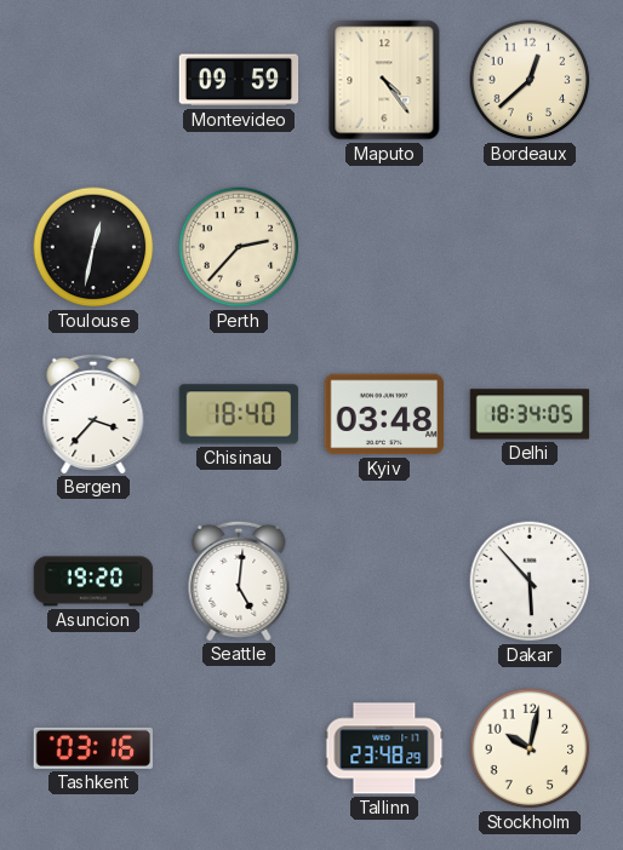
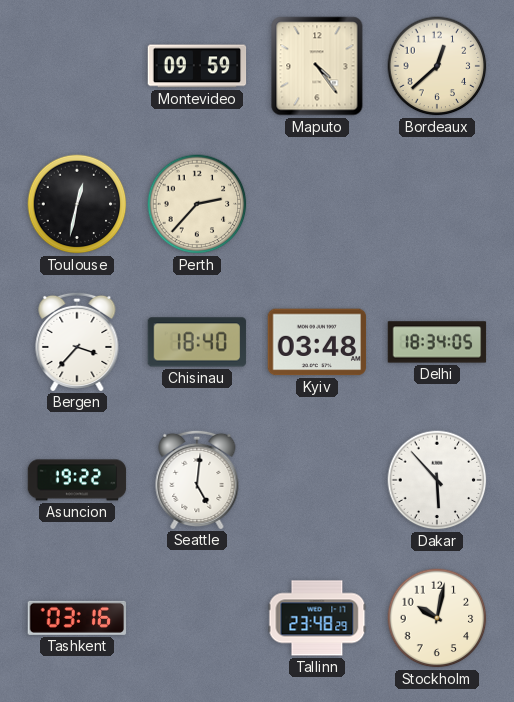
Asuncion: 19:20 -> 19:22 (77, 480)
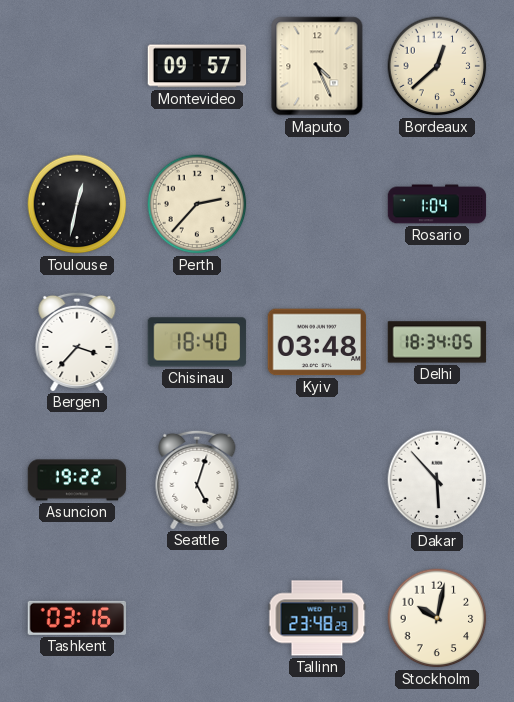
Montevideo: 09:59 -> 09:57 (197, 66)
Maputo: 4:24 -> 4:26 (317, 66)
Rosario: none -> 1:04 (437, 204)
Seattle: 5:01 -> 5:03 (197, 479)
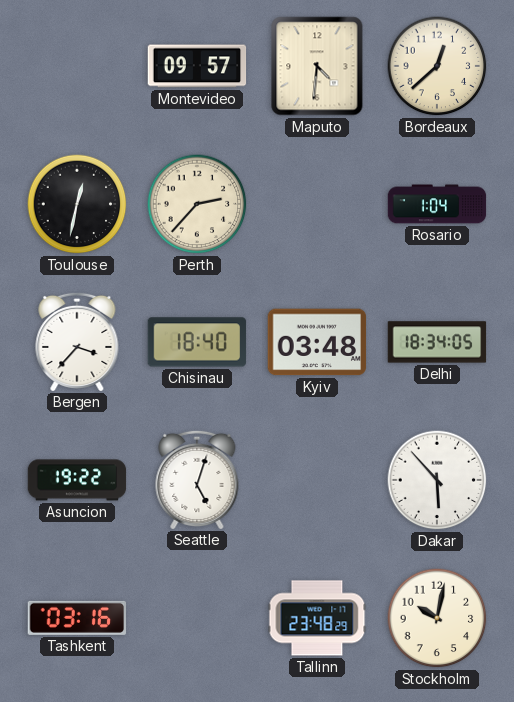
Maputo: 4:26 -> 4:31 (317, 66)
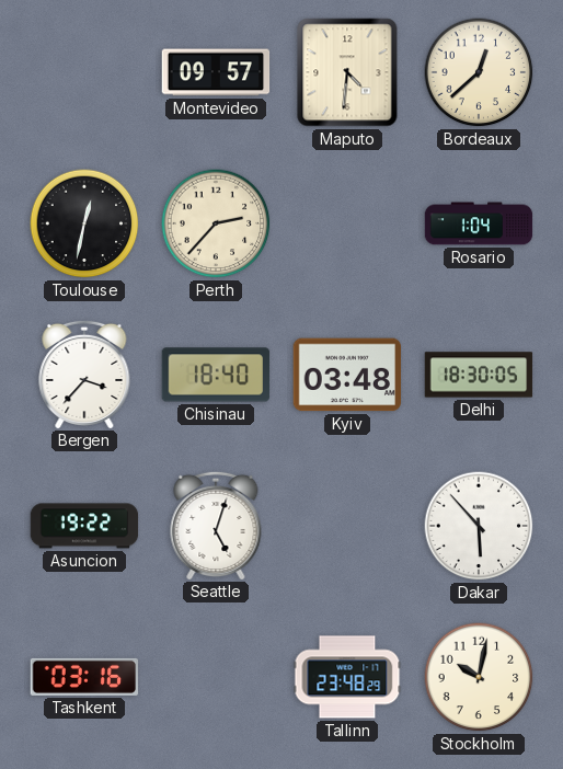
Delhi: 18:34 -> 18:30 (479, 375)
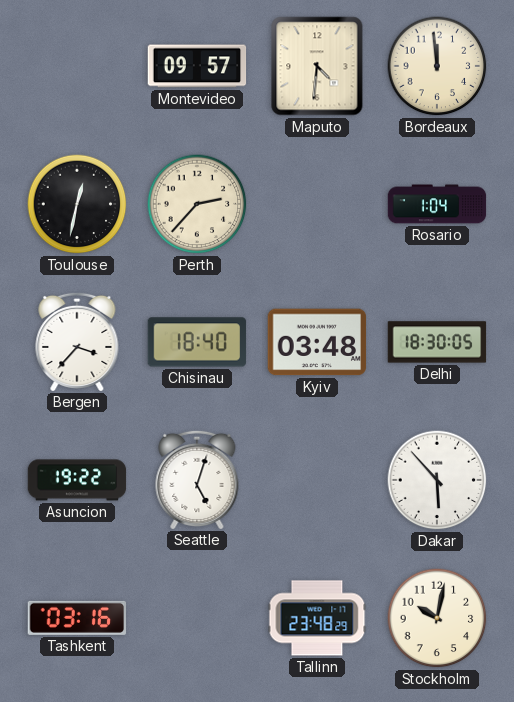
Bordeaux: 12:38 -> 11:59 (437, 66)
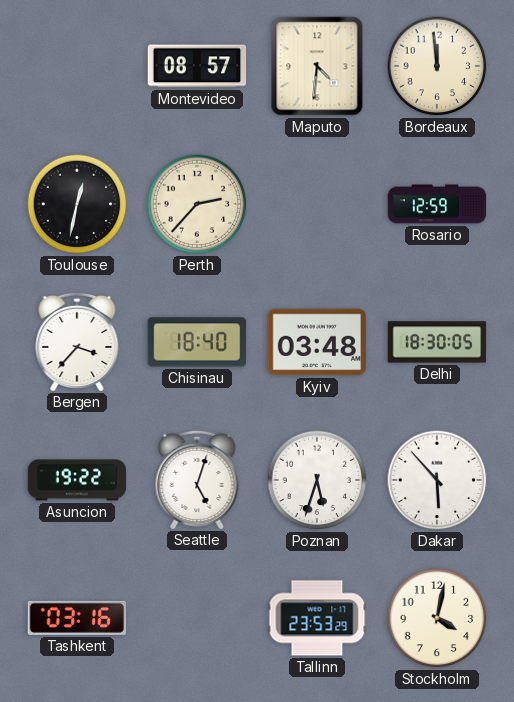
Montevideo: 09:57 -> 08:57 (197, 66)
Rosario: 1:04 -> 12:59 (437, 204)
Poznan: none -> 5:33 (317, 480)
Tallinn: 23:48 -> 23:53 (317, 618)
Stockholm: 10:02 -> 4:02 (437, 618)
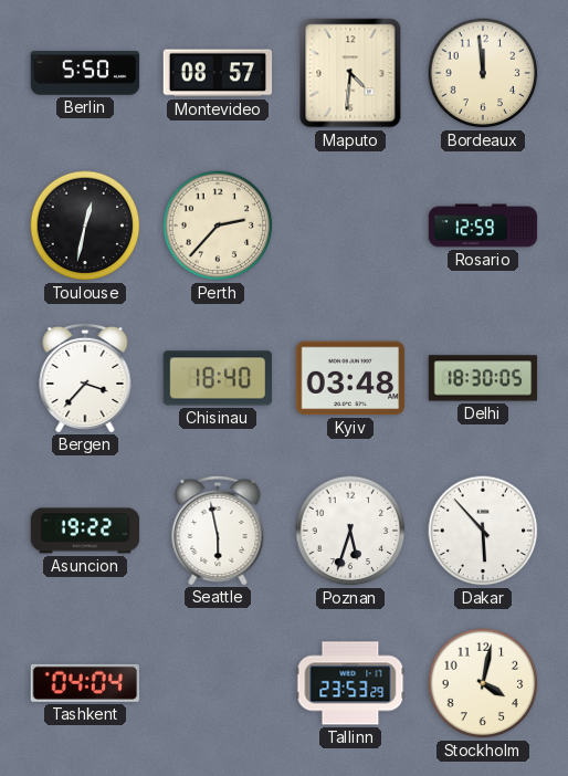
Berlin: none -> 5:50 (85, 73)
Seattle: 5:03 -> 5:58 (218, 529)
Tashkent: 03:16 -> 04:04 (85, 683)
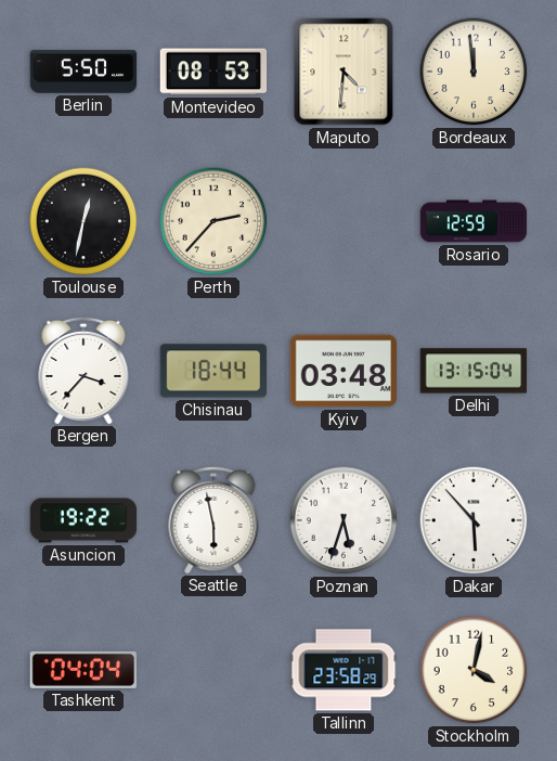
Montevideo: 08:57 -> 08:53 (213, 72)
Chisinau: 18:40 -> 18:44 (213, 371)
Delhi: 18:30 -> 13:15 (474, 371)
Tallinn: 23:53 -> 23:58 (344, 670)
